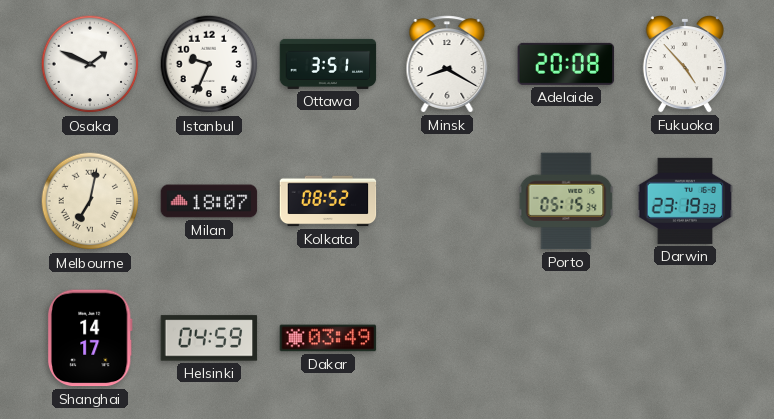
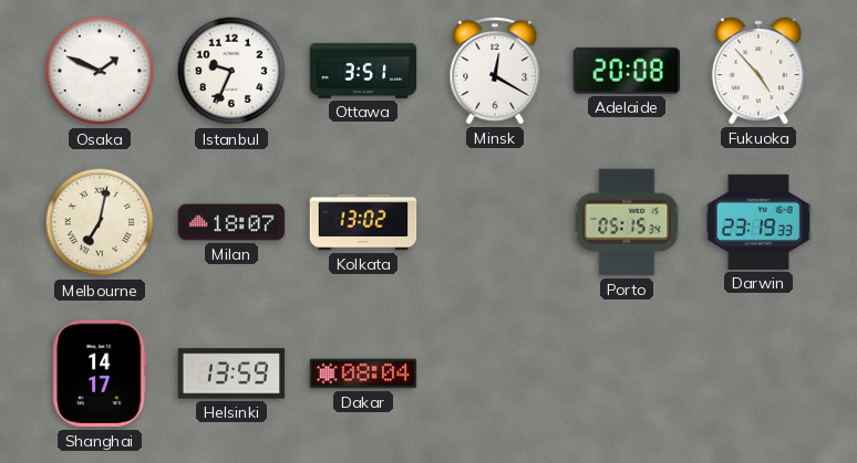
Minsk: 8:20 -> 12:20 (495, 71)
Kolkata: 08:52 -> 13:02 (363, 222)
Helsinki: 04:59 -> 13:59 (231, 373)
Dakar: 03:49 -> 08:04 (363, 373)
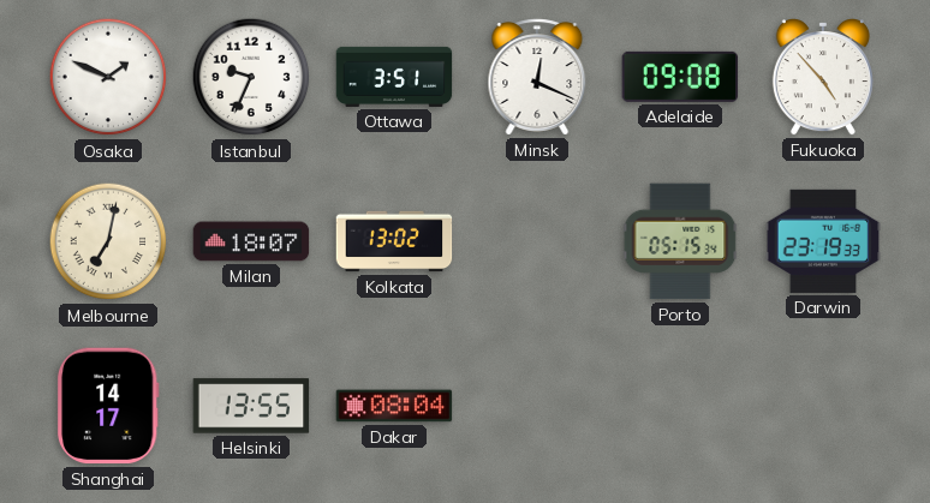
Minsk: 12:20 -> 12:19 (537, 77)
Adelaide: 20:08 -> 09:08 (680, 77)
Helsinki: 13:59 -> 13:55 (251, 406)
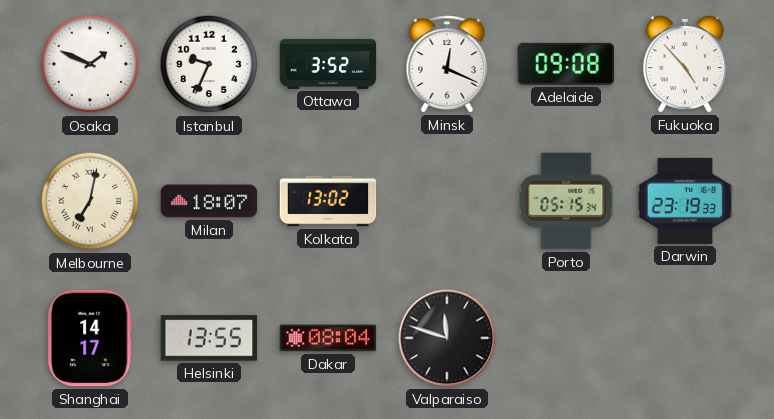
Ottawa: 3:51 -> 3:52 (328, 64)
Valparaiso: none -> 11:48 (447, 338)
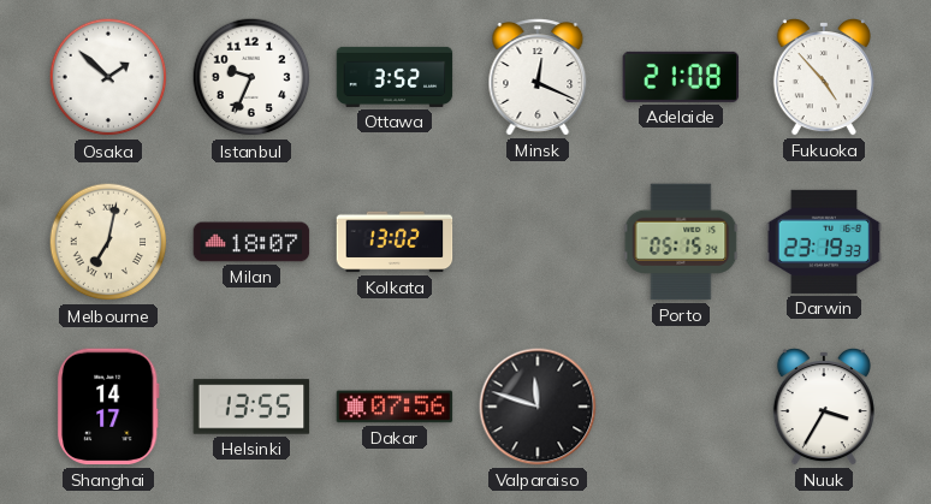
Osaka: 1:49 -> 1:52 (108, 77)
Adelaide: 09:08 -> 21:08 (681, 77)
Dakar: 08:04 -> 07:56 (395, 407)
Nuuk: none -> 3:35 (824, 408)
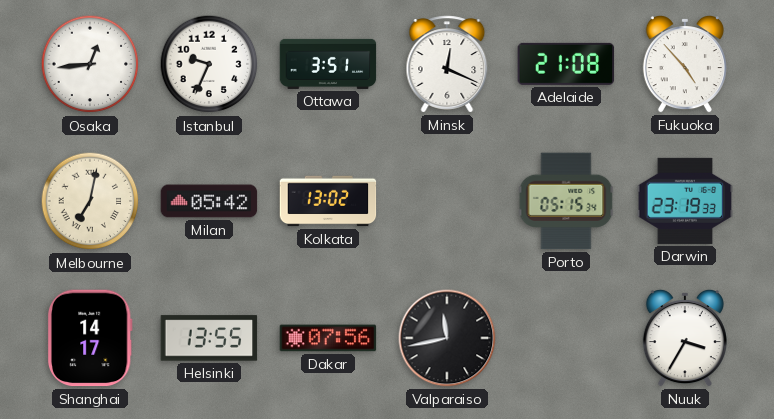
Osaka: 1:52 -> 12:44 (90, 64)
Ottawa: 3:52 -> 3:51 (328, 64)
Milan: 18:07 -> 05:42 (209, 201)
Valparaiso: 11:48 -> 11:43 (447, 338)
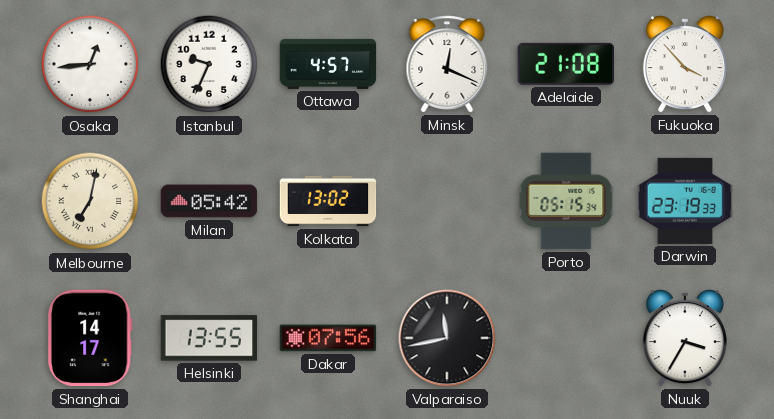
Ottawa: 3:51 -> 4:57 (328, 64)
Fukuoka: 4:53 -> 3:53 (685, 65)
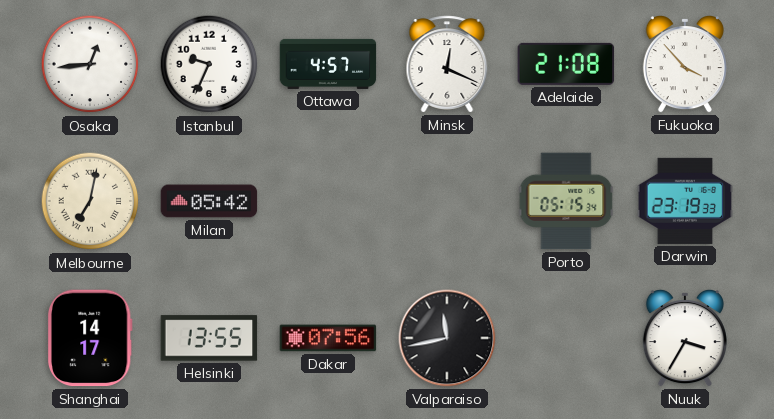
Kolkata: 13:02 -> none (328, 201)
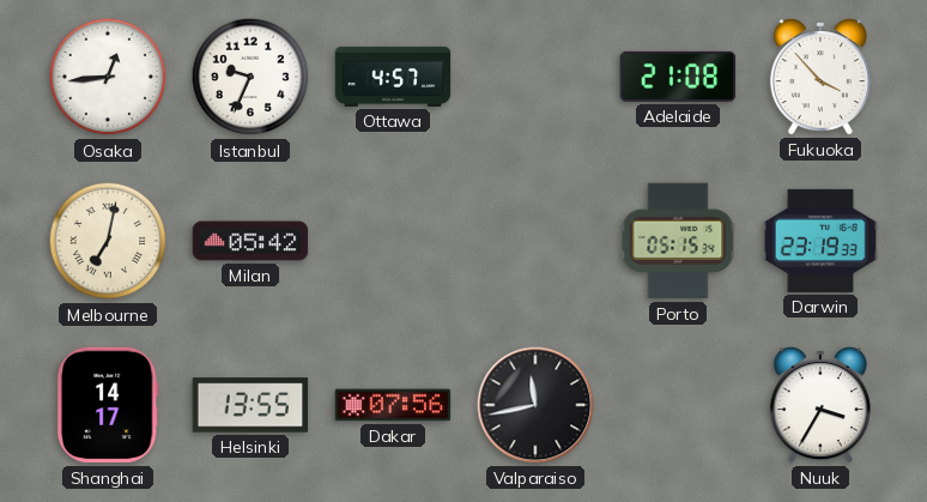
Minsk: 12:19 -> none (447, 64)
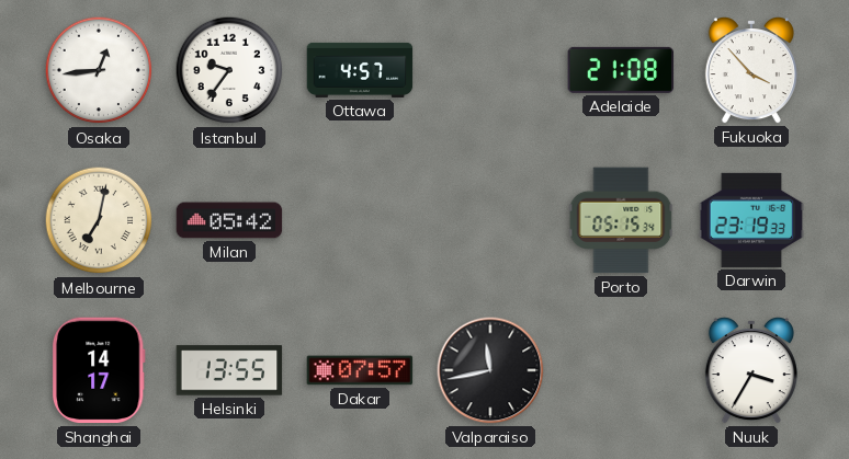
Istanbul: 9:34 -> 9:36 (229, 70)
Dakar: 07:56 -> 07:57 (360, 370)
